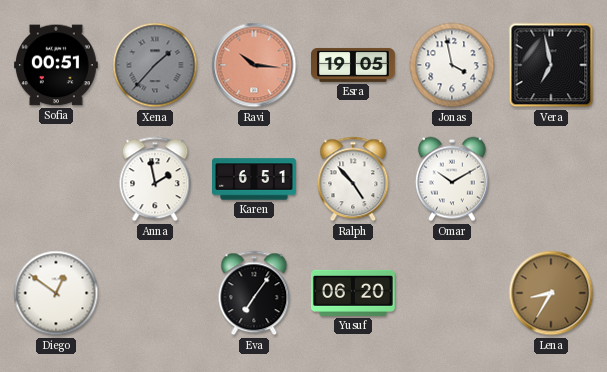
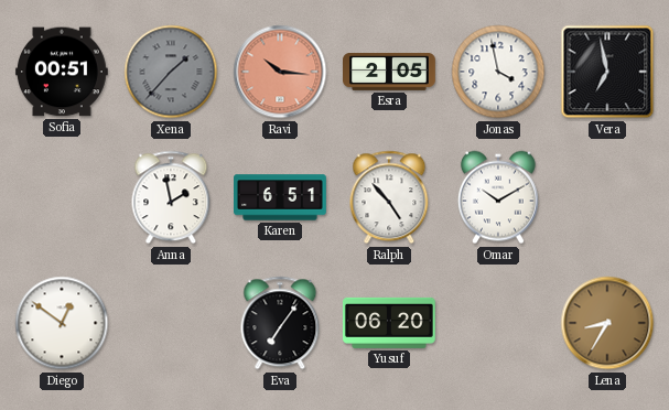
Esra: 19:05 -> 2:05 (390, 72)
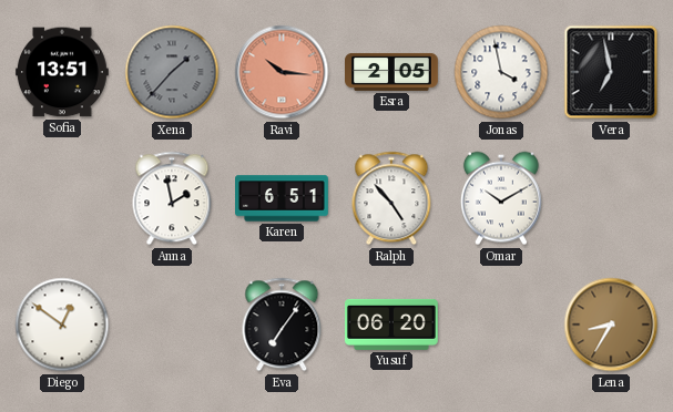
Sofia: 00:51 -> 13:51 (62, 72)
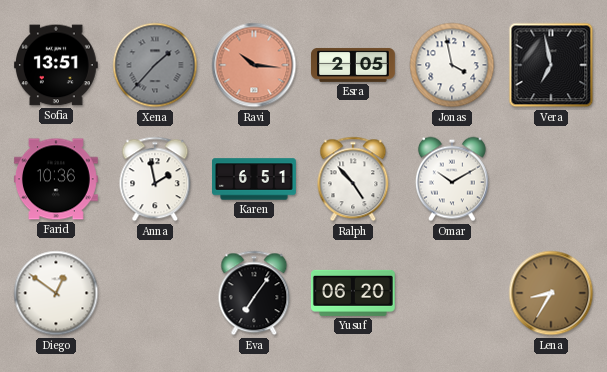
Farid: none -> 10:36 (56, 179)
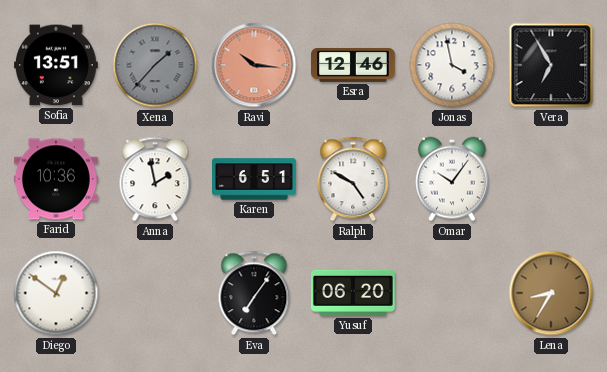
Esra: 2:05 -> 12:46 (354, 65)
Vera: 6:58 -> 6:55 (551, 65)
Ralph: 4:53 -> 4:50 (353, 179)
Omar: 10:10 -> 10:06 (452, 179)
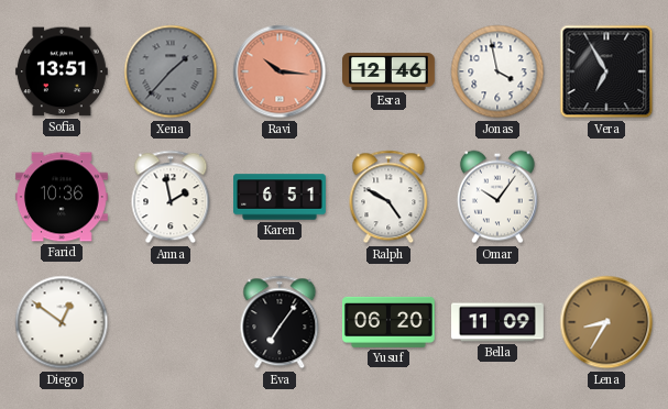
Bella: none -> 11:09 (499, 322)
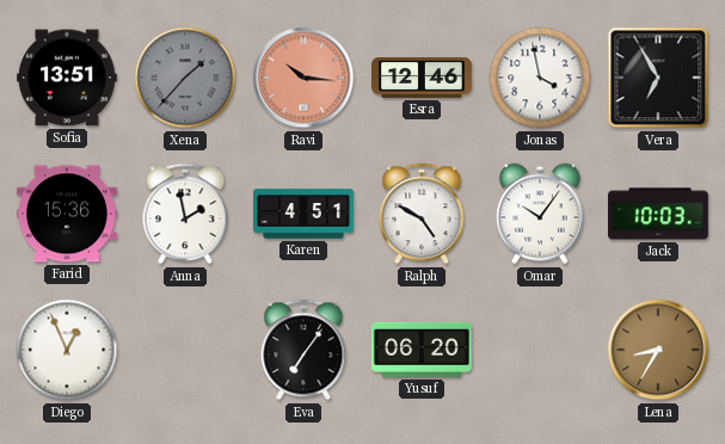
Farid: 10:36 -> 15:36 (67, 214)
Karen: 6:51 -> 4:51 (305, 214)
Jack: none -> 10:03 (659, 214)
Diego: 12:51 -> 12:56 (67, 350)
Bella: 11:09 -> none (499, 322)
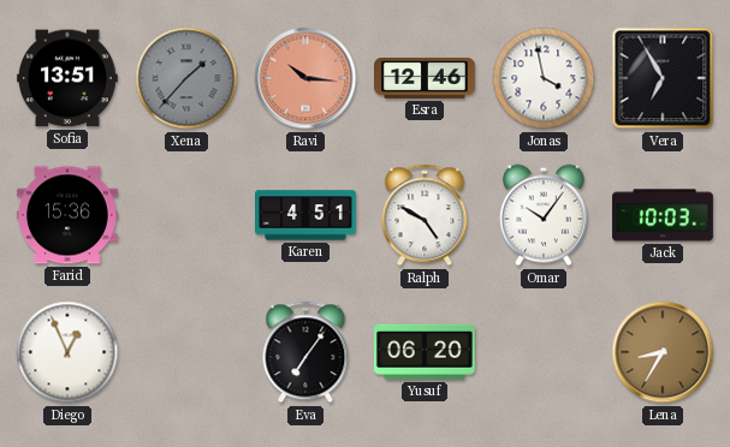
Anna: 1:58 -> none (185, 214)
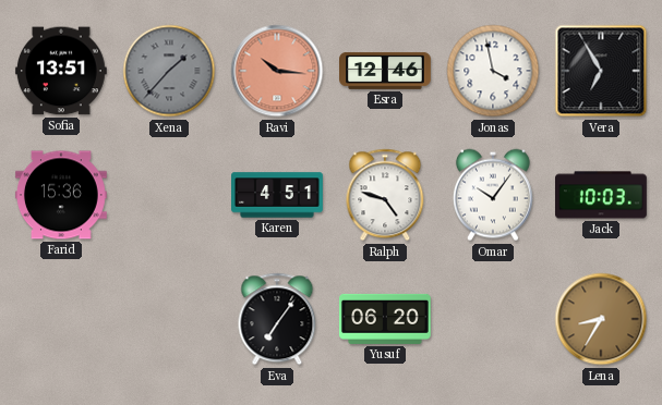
Ralph: 4:50 -> 4:48 (385, 195)
Diego: 12:56 -> none (67, 352)
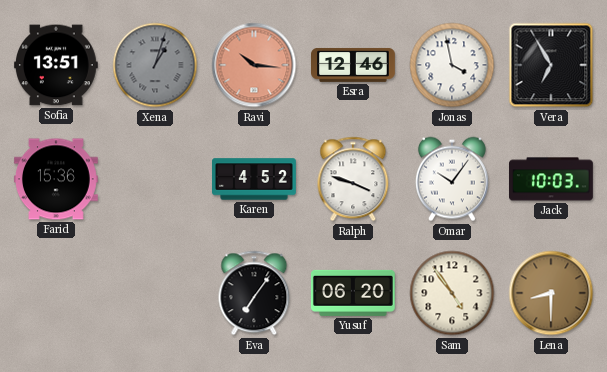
Xena: 1:37 -> 1:03 (155, 65)
Karen: 4:51 -> 4:52 (255, 179)
Ralph: 4:48 -> 3:48 (353, 179)
Sam: none -> 4:54 (452, 293)
Lena: 8:35 -> 8:30 (551, 293)
